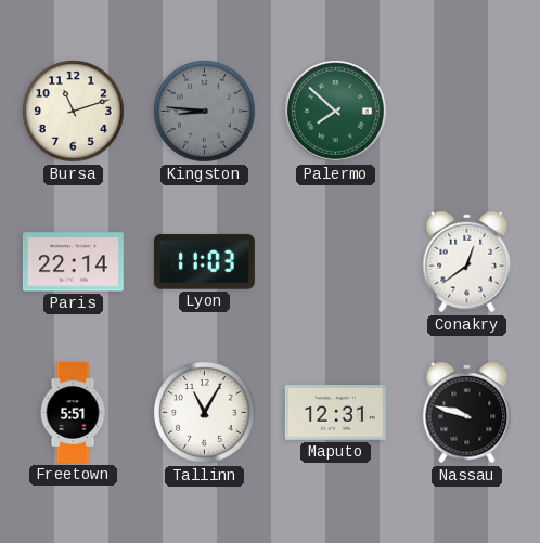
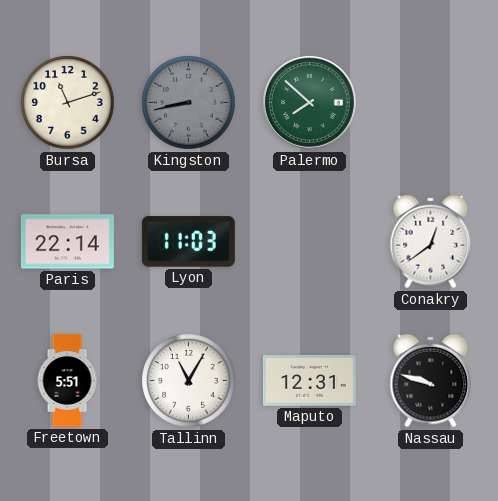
Kingston: 8:46 -> 8:43 (189, 103)
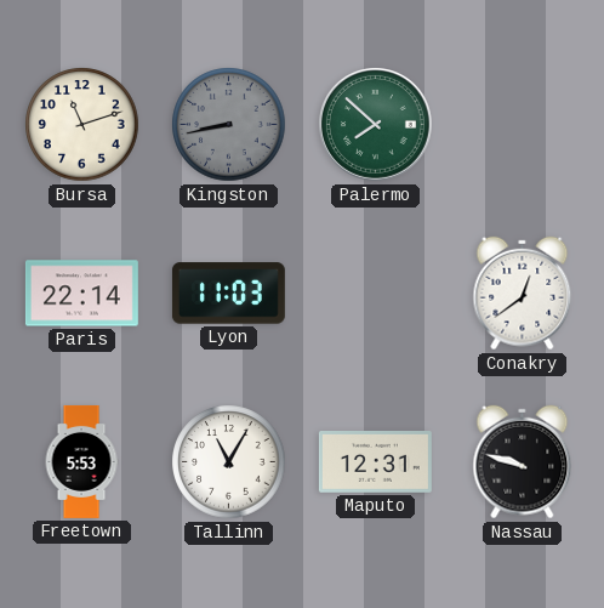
Freetown: 5:51 -> 5:53 (81, 461)
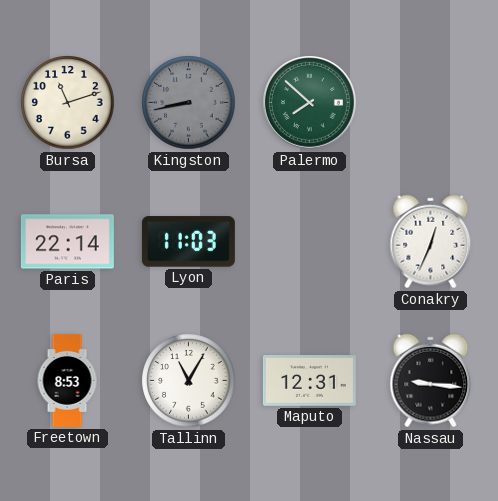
Conakry: 12:39 -> 12:34 (431, 242)
Freetown: 5:53 -> 8:53 (67, 380)
Nassau: 9:48 -> 9:16 (431, 381)
